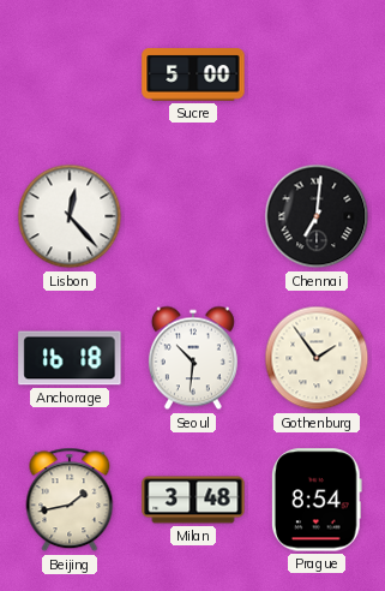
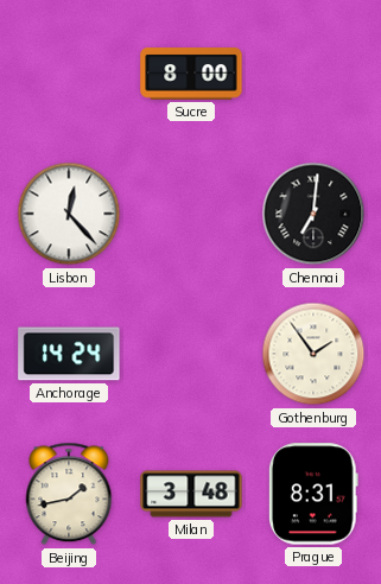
Sucre: 5:00 -> 8:00 (191, 74)
Anchorage: 16:18 -> 14:24 (69, 354)
Seoul: 10:31 -> none (193, 358)
Prague: 8:54 -> 8:31 (313, 494)
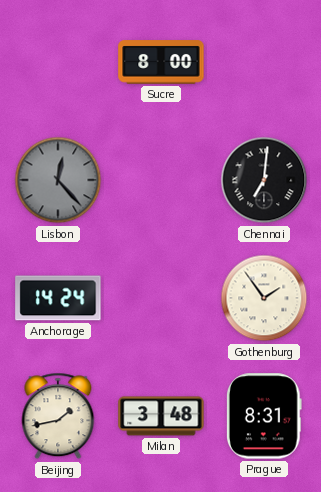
Lisbon dial: white -> grey (58, 180)
